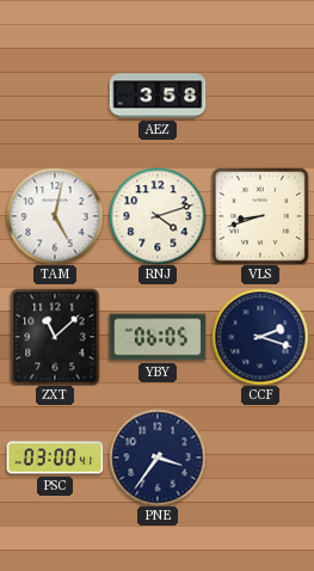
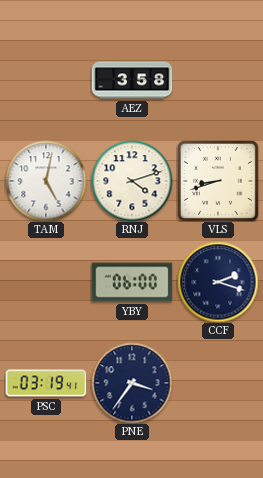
ZXT: 11:08 -> none (55, 337)
YBY: 06:05 -> 06:00 (132, 282)
PSC: 03:00 -> 03:19 (46, 383)
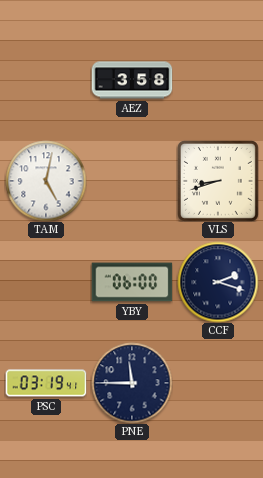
RNJ: 4:12 -> none (132, 181)
PNE: 3:36 -> 11:45 (132, 383)
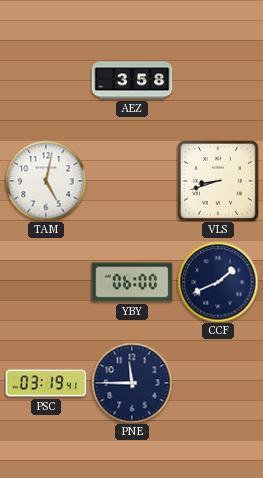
CCF: 2:18 -> 1:41 (218, 282)
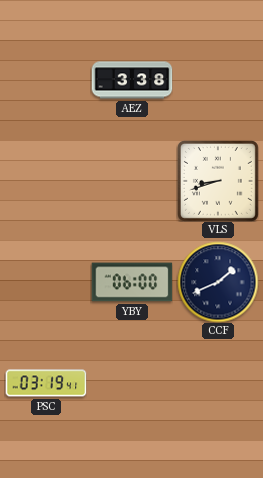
AEZ: 3:58 -> 3:38 (132, 80)
TAM: 5:02 -> none (46, 181)
PNE: 11:45 -> none (132, 383)
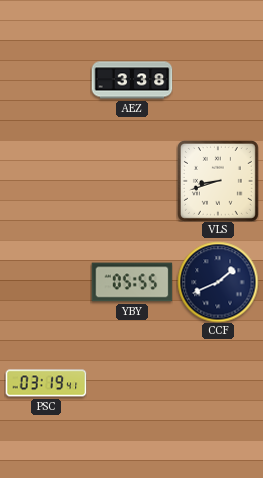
YBY: 06:00 -> 05:55 (132, 282)
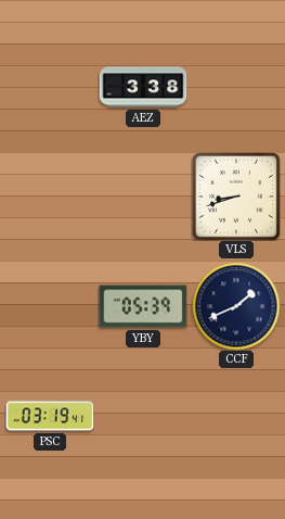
YBY: 05:55 -> 05:39 (143, 306)
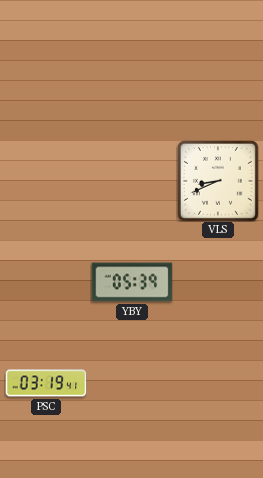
AEZ: 3:38 -> none (143, 87)
VLS: 8:42 -> 8:41 (218, 181)
CCF: 1:41 -> none (236, 306)
